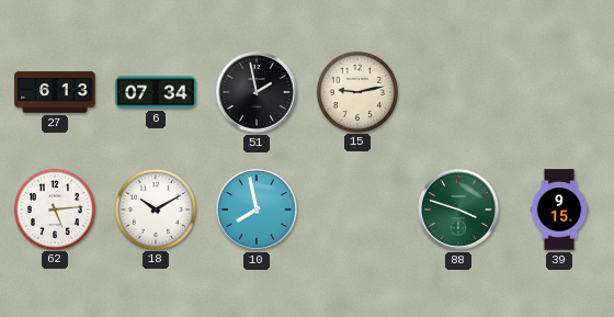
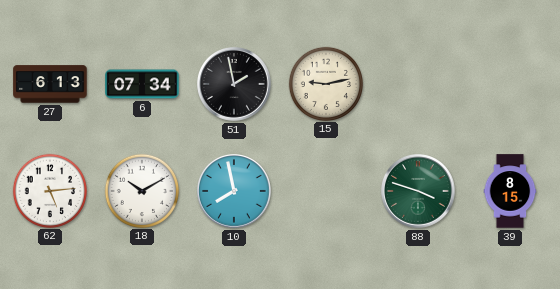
39: 9:15 -> 8:15 (510, 191)
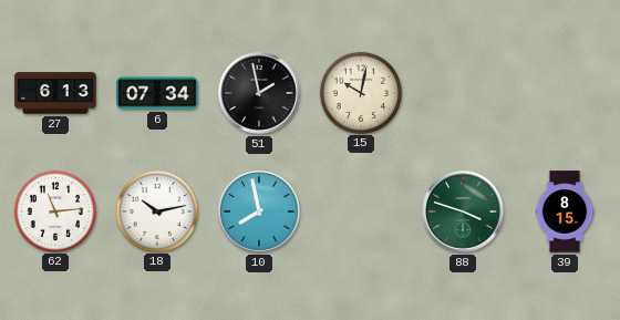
15: 9:13 -> 10:02 (360, 92)
62: 5:14 -> 11:14 (54, 210)
18: 10:10 -> 10:13 (156, 210)
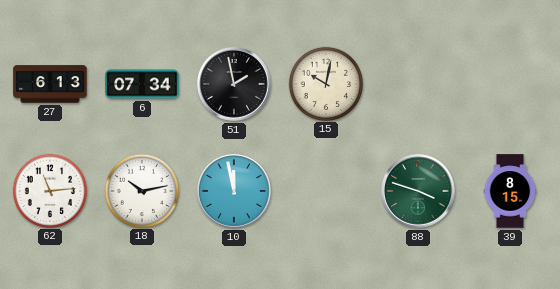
10: 7:58 -> 11:58 (235, 192)
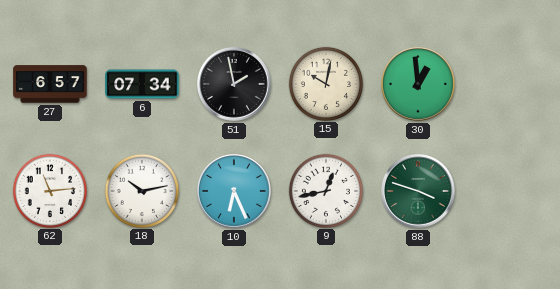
27: 6:13 -> 6:57 (50, 84)
30: none -> 12:59 (419, 85)
10: 11:58 -> 6:26 (235, 192)
9: none -> 12:43 (325, 190)
39: 8:15 -> none (510, 191)
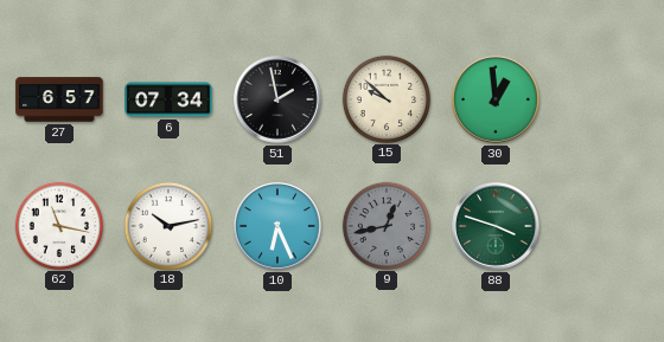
15: 10:02 -> 9:52 (385, 98)
62: 11:14 -> 11:17 (58, 225)
9 dial: white -> grey (385, 225)
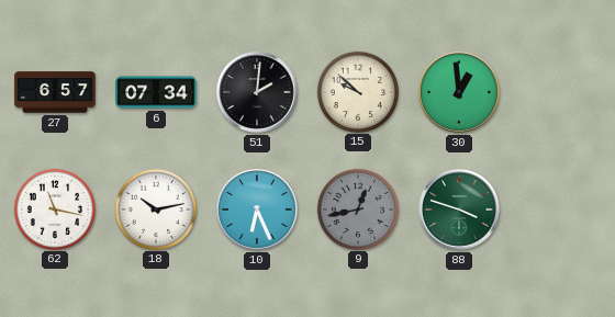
51: 1:58 -> 2:01 (258, 93)
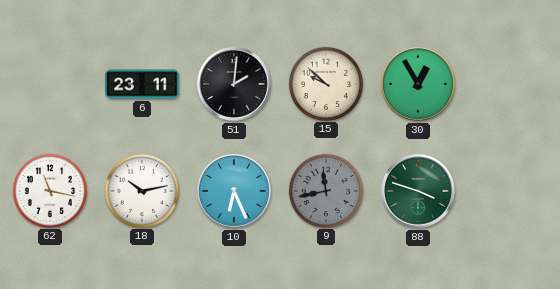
27: 6:57 -> none (55, 92)
6: 07:34 -> 23:11 (142, 84)
30: 12:59 -> 12:55 (419, 85)
9: 12:43 -> 11:43 (325, 190)
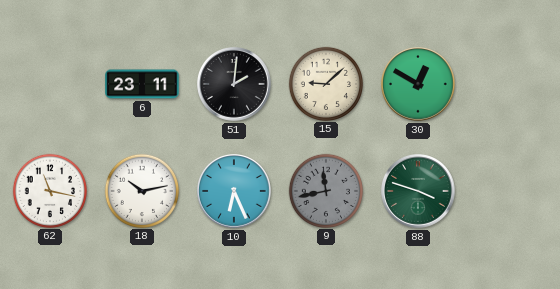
15: 9:52 -> 9:08 (325, 83)
30: 12:55 -> 12:50 (419, 85)
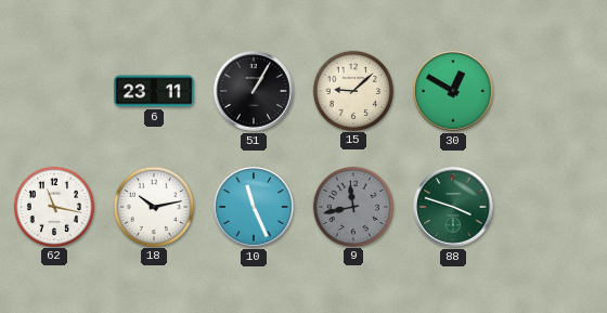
51: 2:01 -> 1:05 (255, 92)
10: 6:26 -> 11:26 (255, 208)
